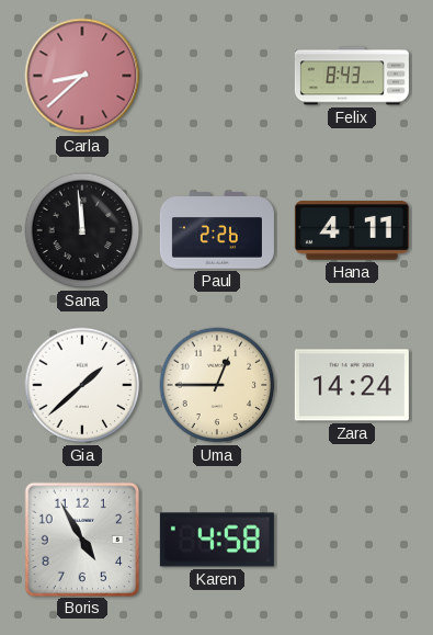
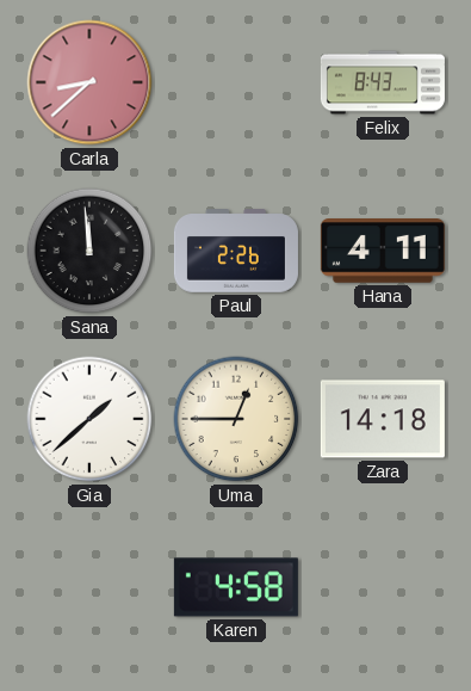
Zara: 14:24 -> 14:18 (383, 419)
Boris: 4:55 -> none (81, 538)
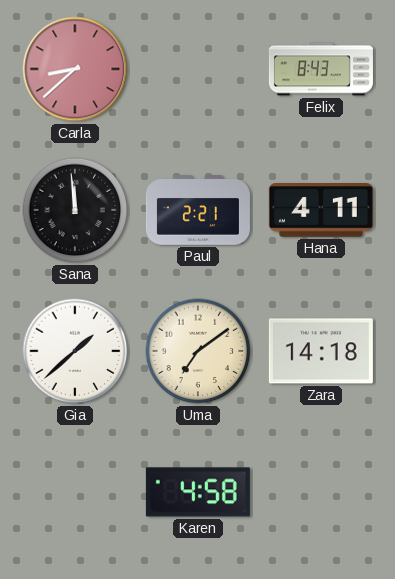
Paul: 2:26 -> 2:21 (198, 210)
Uma: 12:45 -> 7:09 (198, 351)
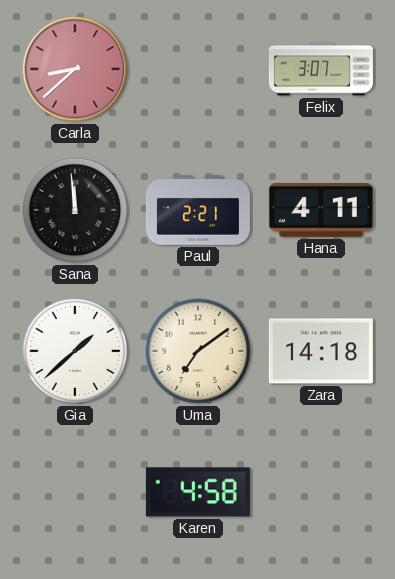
Felix: 8:43 -> 3:07 (321, 69)
